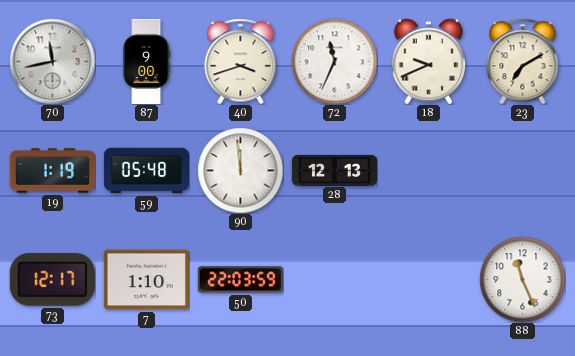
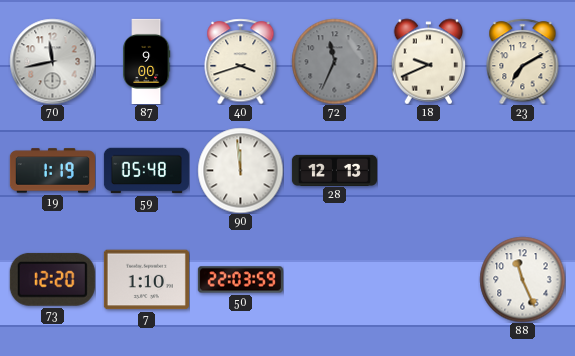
72 dial: white -> grey (334, 61)
73: 12:17 -> 12:20 (52, 279)
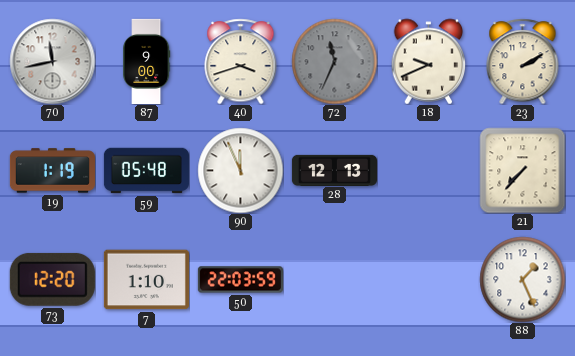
23: 7:10 -> 2:10 (523, 61)
90: 11:59 -> 11:56 (240, 170)
21: none -> 7:37 (522, 170)
88: 11:26 -> 1:26 (522, 279)
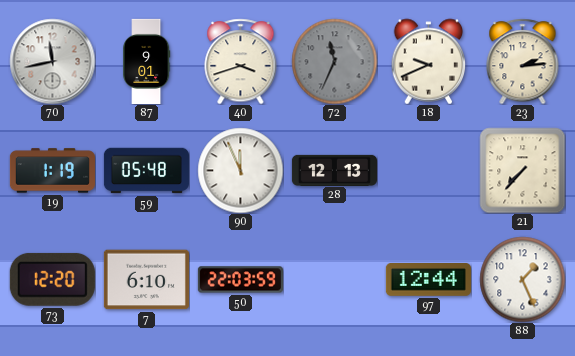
87: 9:00 -> 9:01 (147, 61)
23: 2:10 -> 2:14 (523, 61)
7: 1:10 -> 6:10 (146, 280)
97: none -> 12:44 (428, 280)
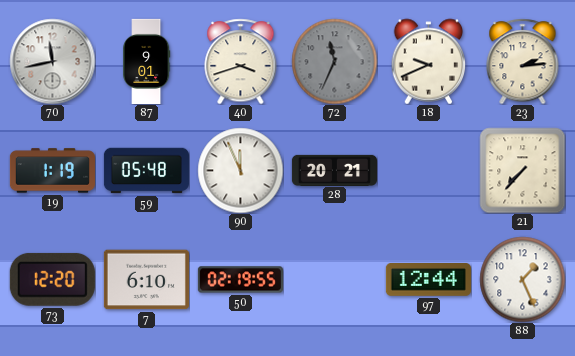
28: 12:13 -> 20:21 (334, 170)
50: 22:03 -> 02:19 (240, 280)
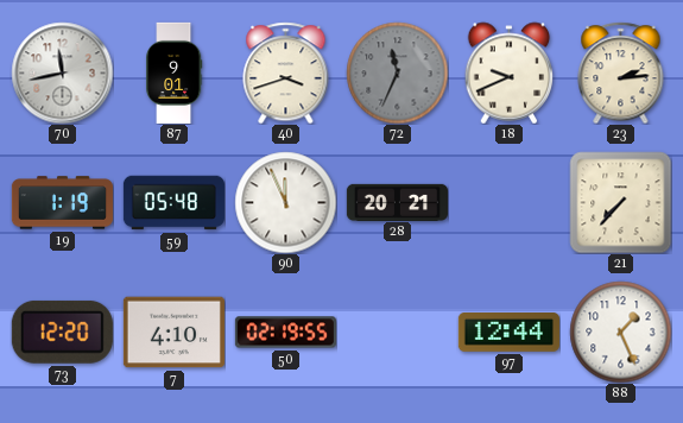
7: 6:10 -> 4:10 (173, 333)
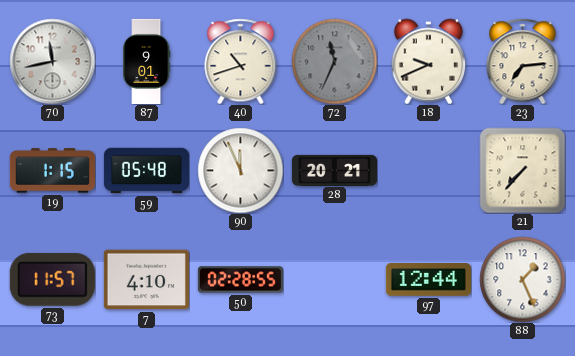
40: 3:42 -> 10:42 (241, 61)
23: 2:14 -> 7:14 (523, 61)
19: 1:19 -> 1:15 (52, 171)
73: 12:20 -> 11:57 (52, 279)
50: 02:19 -> 02:28 (240, 280)
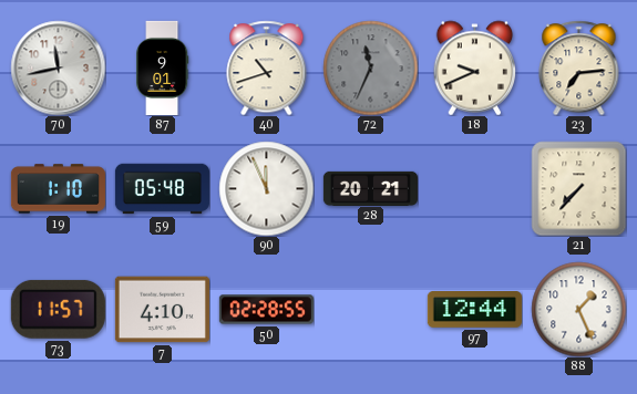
19: 1:15 -> 1:10 (58, 189)
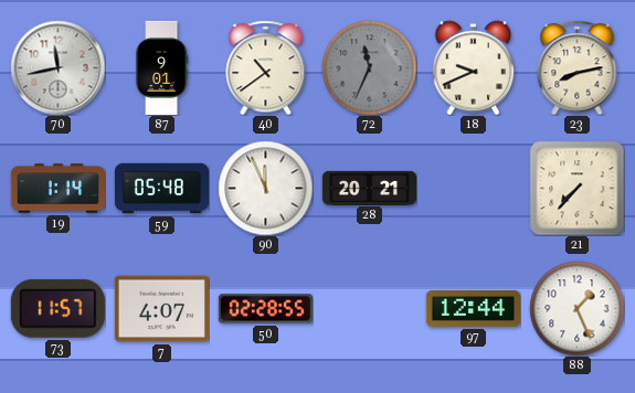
40: 10:42 -> 10:39 (266, 67)
23: 7:14 -> 8:13 (578, 67)
19: 1:10 -> 1:14 (57, 189)
7: 4:10 -> 4:07 (161, 309)
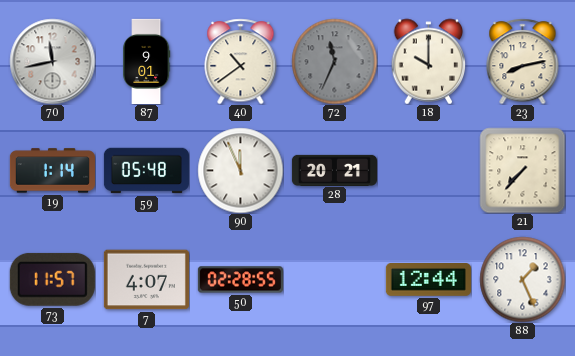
18: 9:41 -> 10:00 (429, 61)
